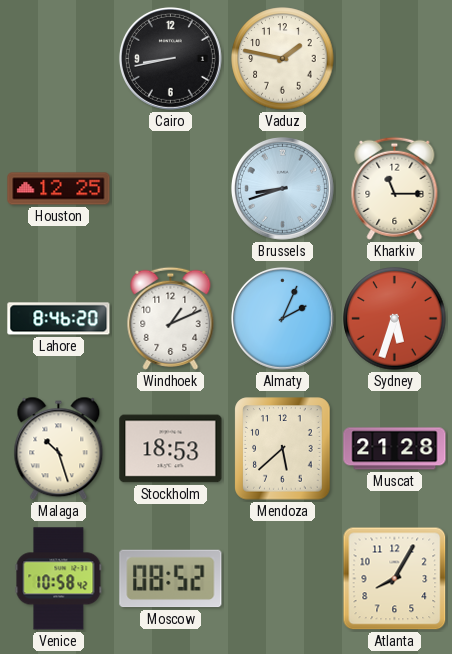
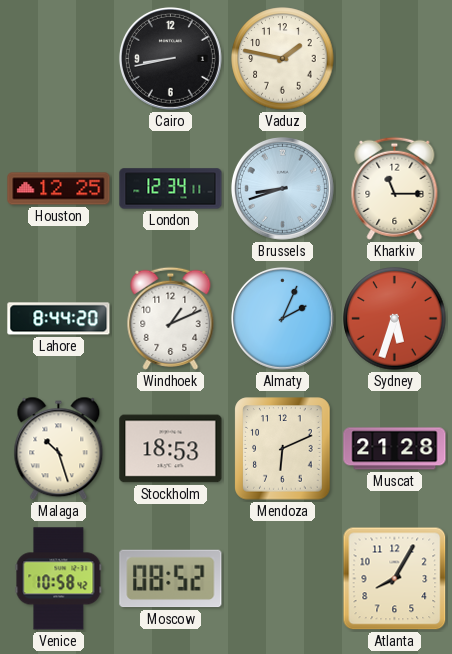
London: none -> 12:34 (171, 189)
Lahore: 8:46 -> 8:44 (59, 319)
Mendoza: 5:38 -> 6:11 (283, 449)
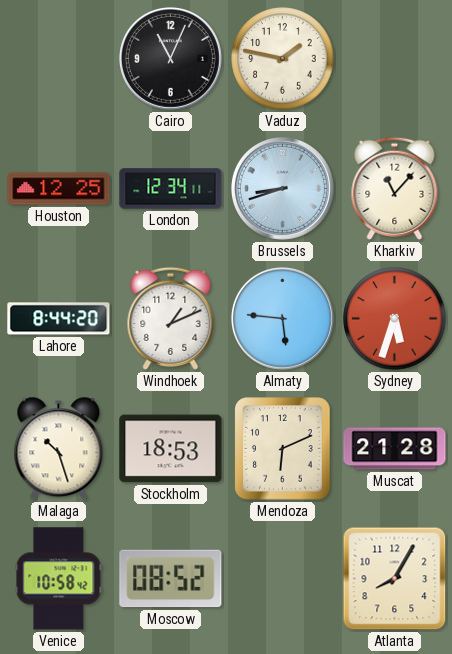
Cairo: 8:43 -> 11:04 (170, 58)
Kharkiv: 11:15 -> 11:07 (395, 188)
Almaty: 2:04 -> 5:46 (282, 318)
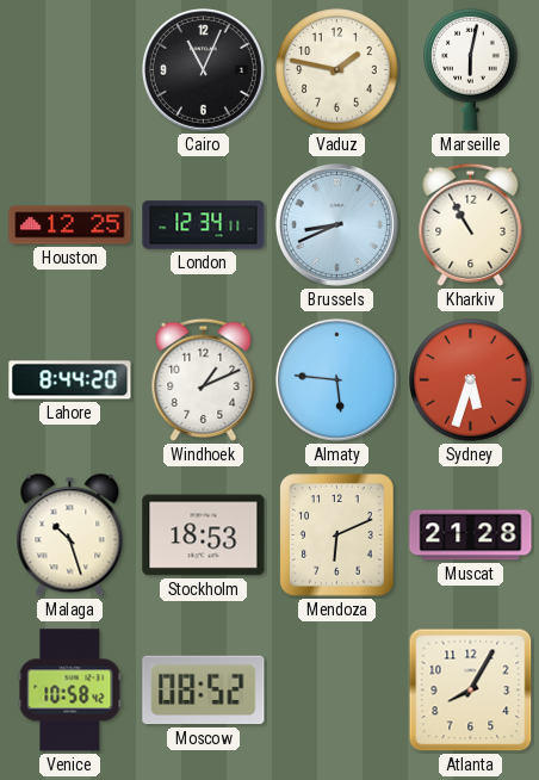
Marseille: none -> 6:02 (471, 69)
Brussels: 8:42 -> 8:41 (336, 224)
Kharkiv: 11:07 -> 10:55 (471, 224)
